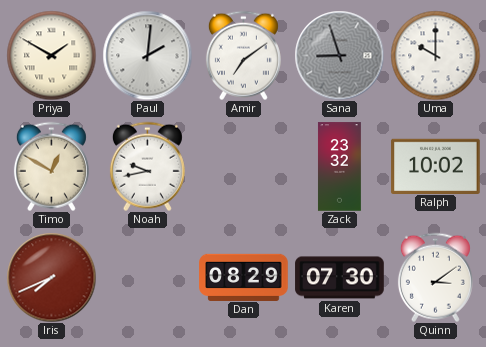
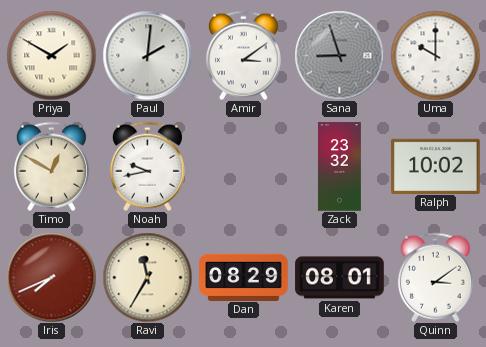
Amir: 7:09 -> 3:09 (243, 55)
Ravi: none -> 11:35 (147, 277)
Karen: 07:30 -> 08:01 (340, 278)
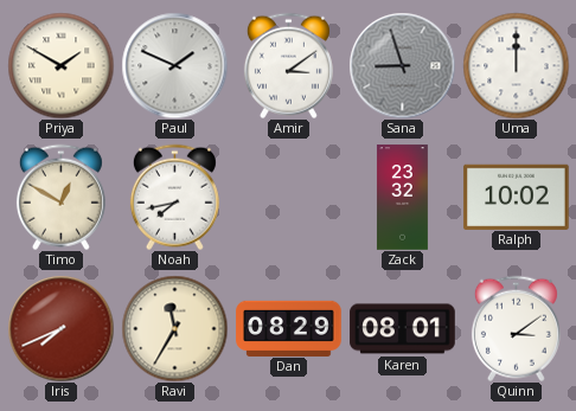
Paul: 2:01 -> 1:49 (174, 65)
Uma: 10:00 -> 12:00 (516, 65)
Noah: 9:43 -> 7:43 (174, 197)
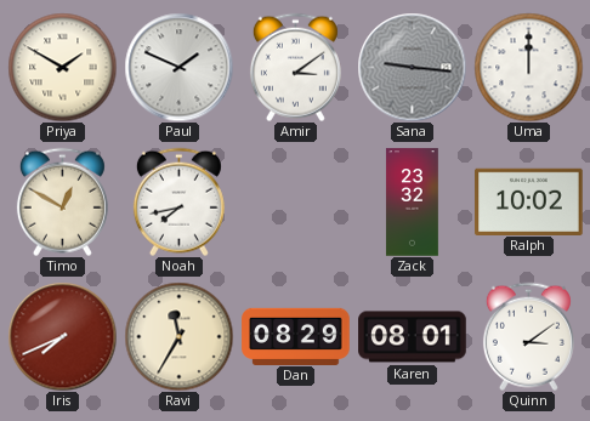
Sana: 8:57 -> 9:16 (412, 67)
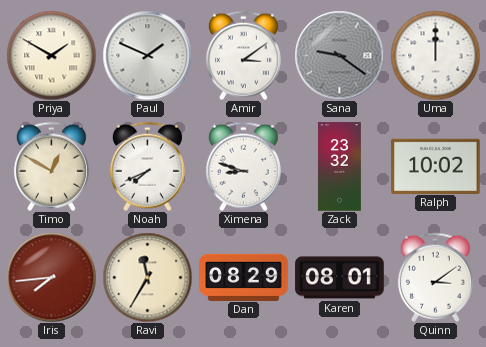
Sana: 9:16 -> 9:21 (339, 55)
Noah: 7:43 -> 7:41 (147, 166)
Ximena: none -> 8:48 (243, 166)
Iris: 7:41 -> 7:44 (51, 277)
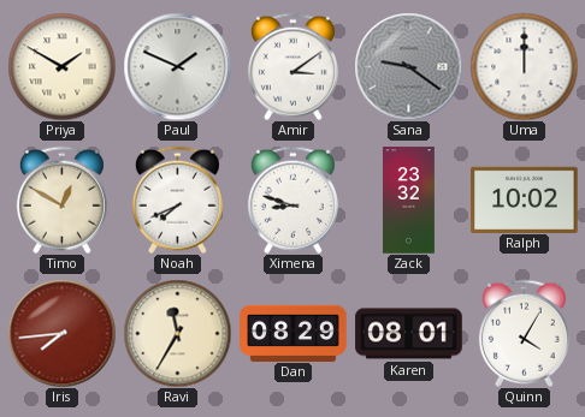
Quinn: 3:09 -> 4:05 (524, 333)
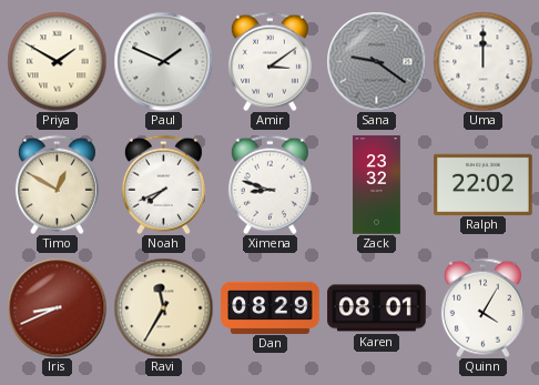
Ralph: 10:02 -> 22:02 (484, 184)
Iris: 7:44 -> 8:41 (57, 307)
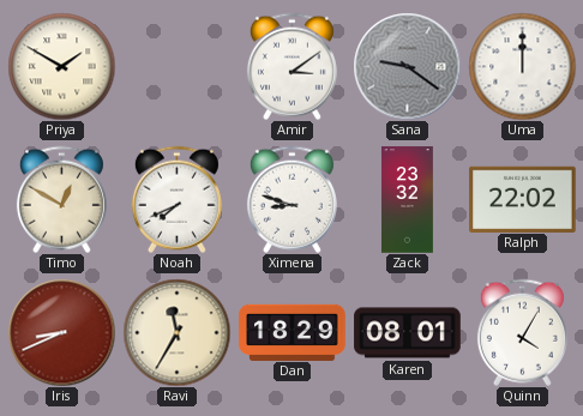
Paul: 1:49 -> none (163, 61)
Dan: 08:29 -> 18:29 (293, 332)
